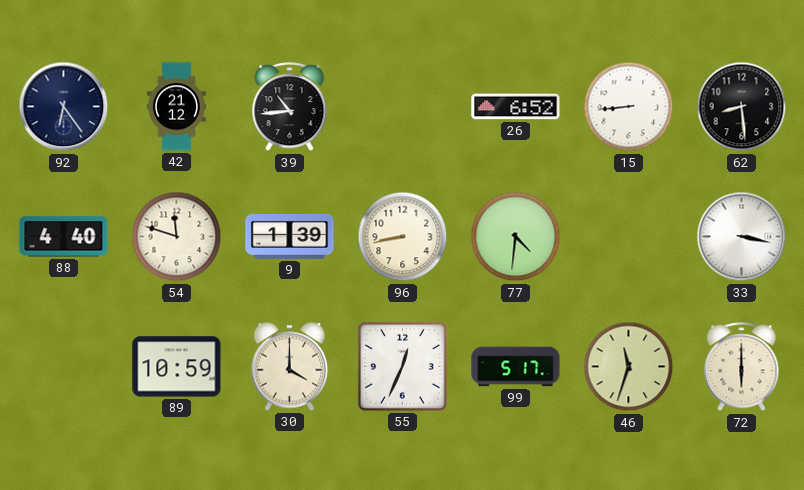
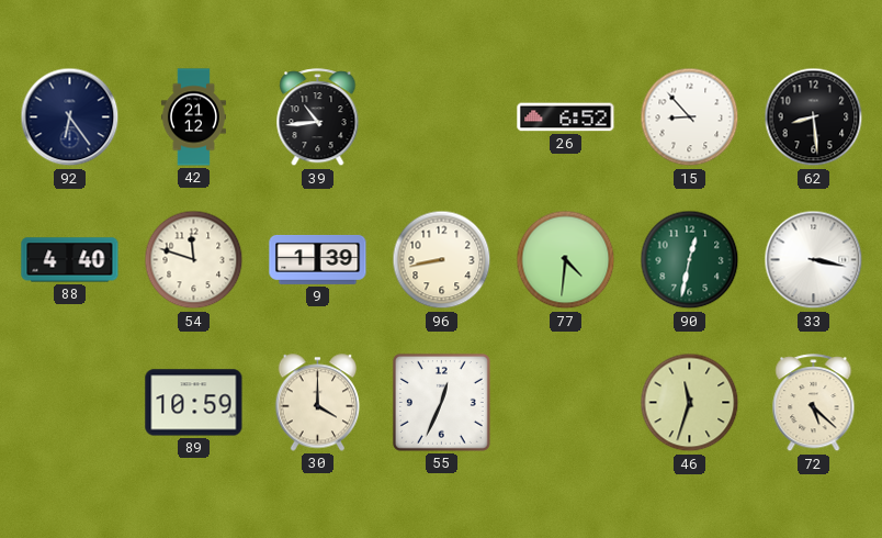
15: 8:44 -> 8:53 (690, 117)
90: none -> 12:32 (690, 260)
99: 5:17 -> none (516, 367)
72: 6:00 -> 5:22 (814, 403)
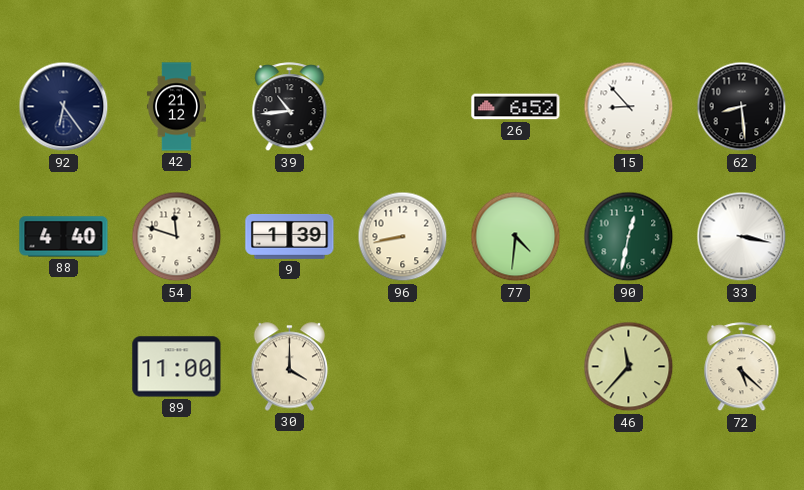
89: 10:59 -> 11:00 (177, 367)
55: 12:34 -> none (441, 402)
46: 11:33 -> 11:37 (629, 367)
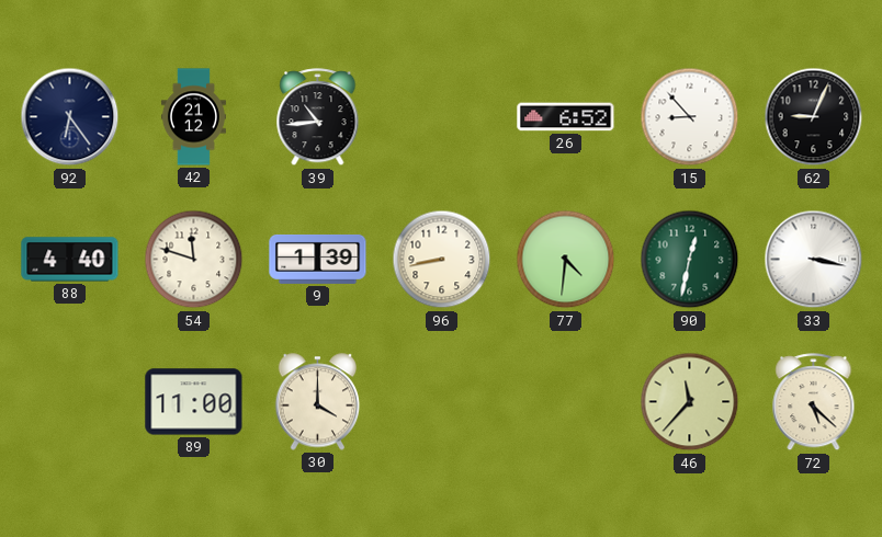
62: 8:29 -> 9:04 (814, 117)
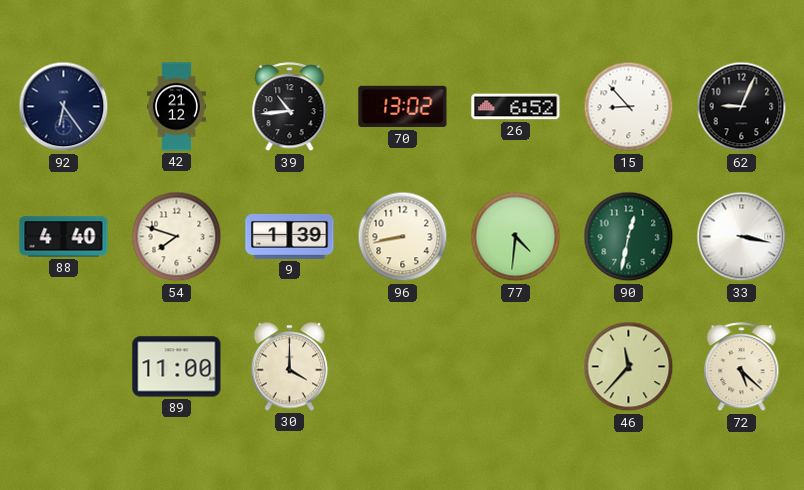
70: none -> 13:02 (403, 107)
54: 11:48 -> 7:48 (177, 237)
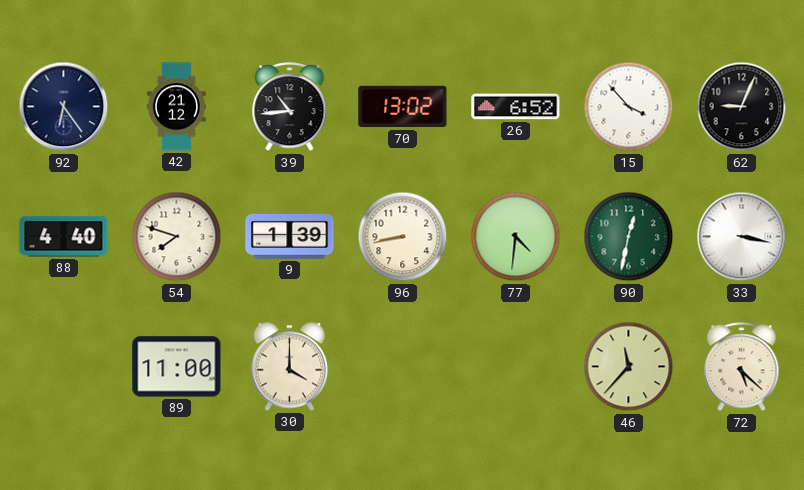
15: 8:53 -> 3:53 (629, 107)
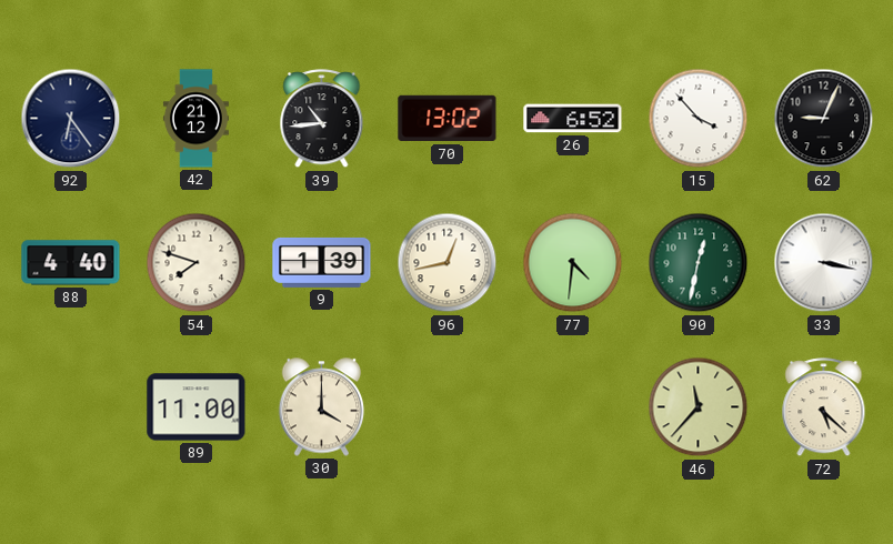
96: 8:43 -> 12:43 (448, 263)
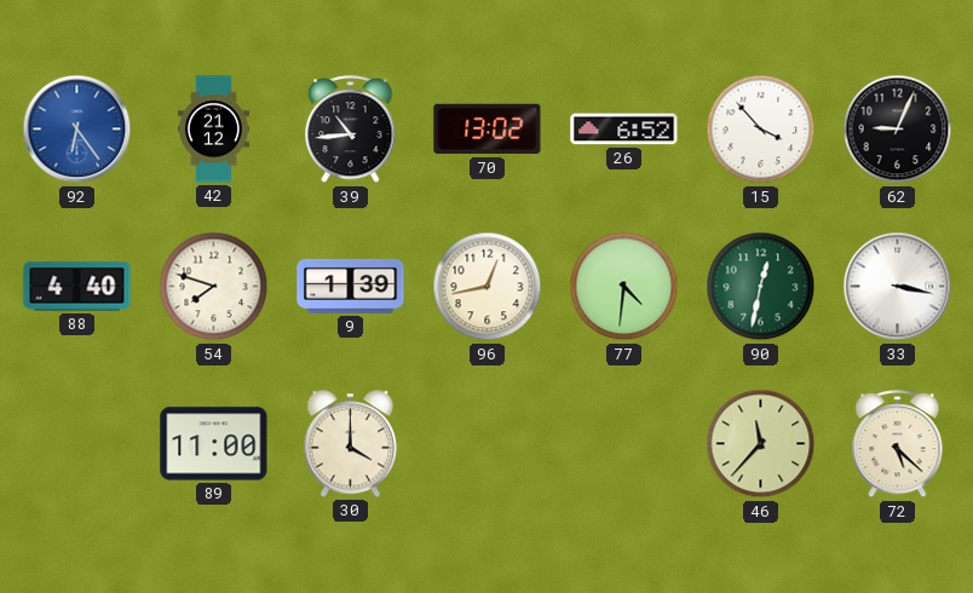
92 dial: navy -> blue (77, 129)
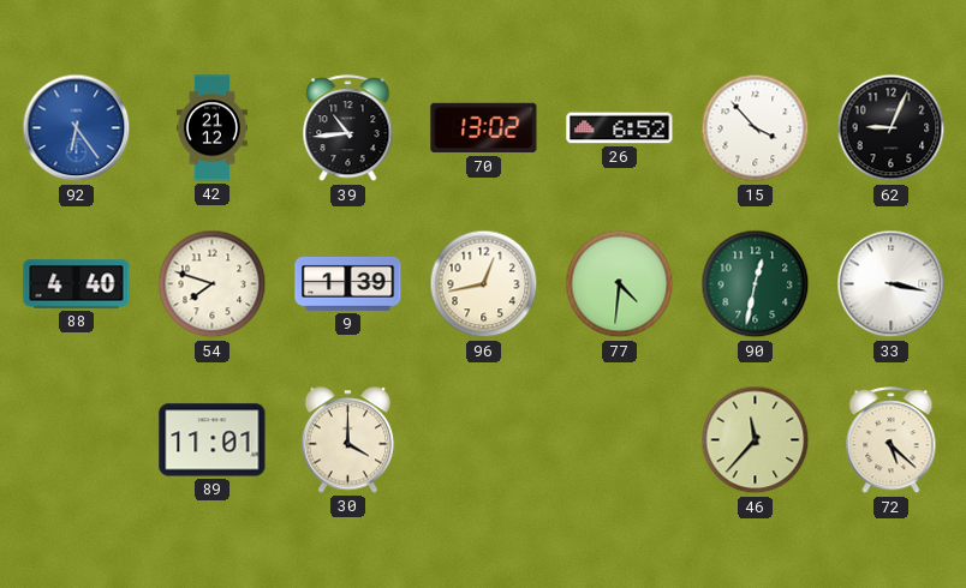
89: 11:00 -> 11:01 (213, 440)
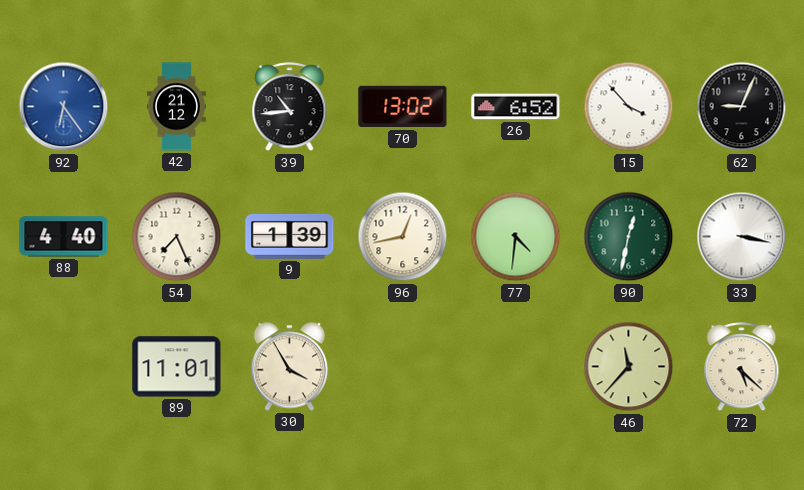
54: 7:48 -> 7:26 (177, 237)
30: 4:00 -> 3:55 (290, 367)
